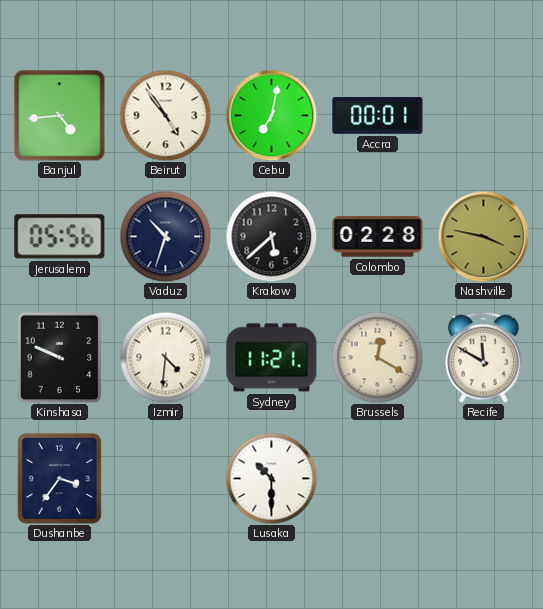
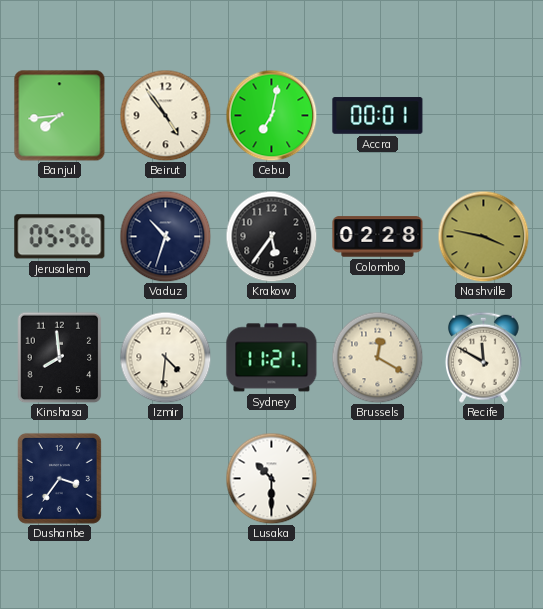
Banjul: 4:44 -> 7:44 (60, 116)
Krakow: 5:38 -> 5:36 (271, 236)
Kinshasa: 9:49 -> 7:59 (60, 357)
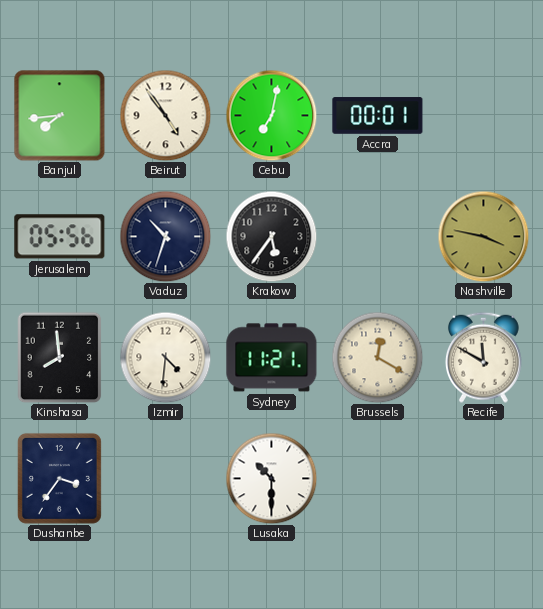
Colombo: 02:28 -> none (378, 237)
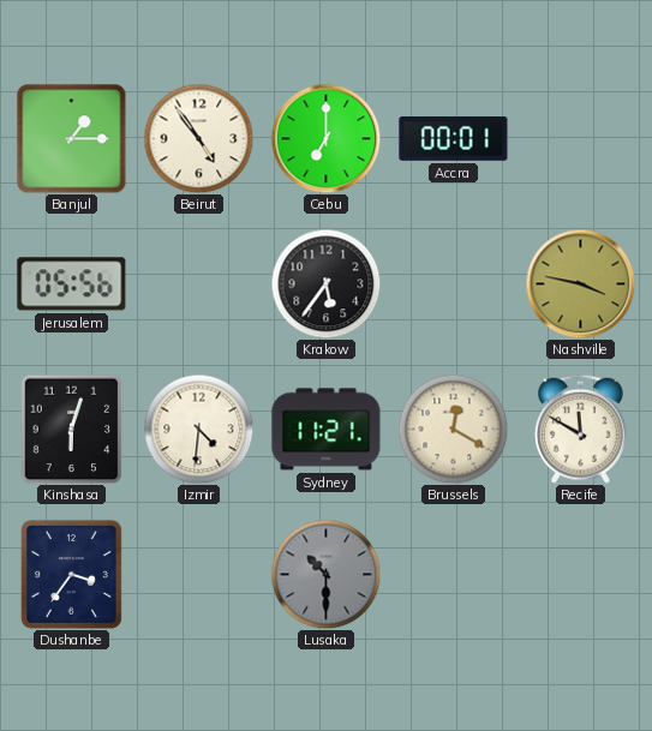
Banjul: 7:44 -> 1:15 (72, 139)
Cebu: 7:02 -> 7:00 (325, 138)
Vaduz: 10:33 -> none (165, 236)
Kinshasa: 7:59 -> 6:03 (72, 429)
Lusaka dial: white -> grey (325, 574)
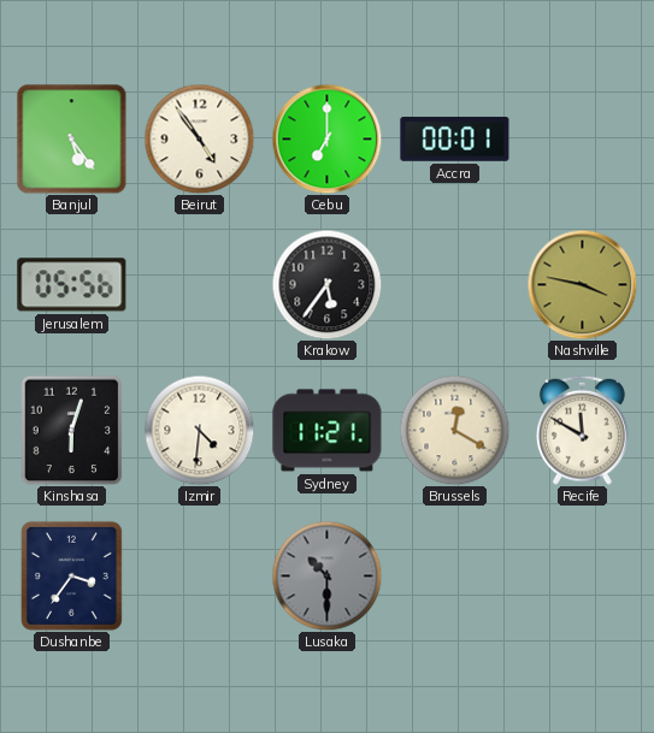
Banjul: 1:15 -> 5:24 (72, 140)
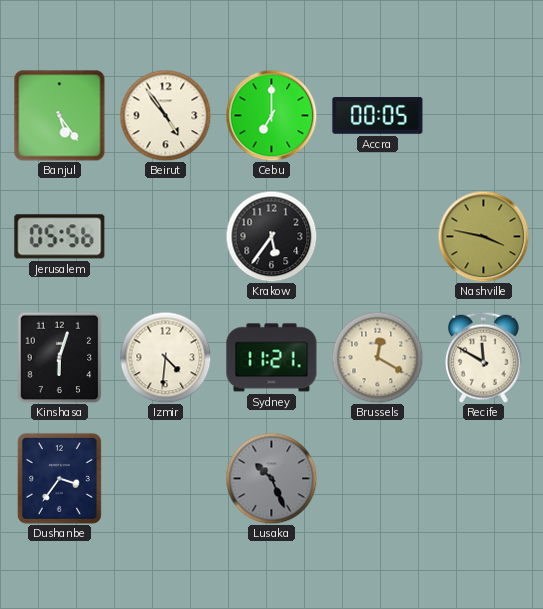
Accra: 00:01 -> 00:05 (378, 116)
Lusaka: 10:30 -> 10:26 (271, 478)
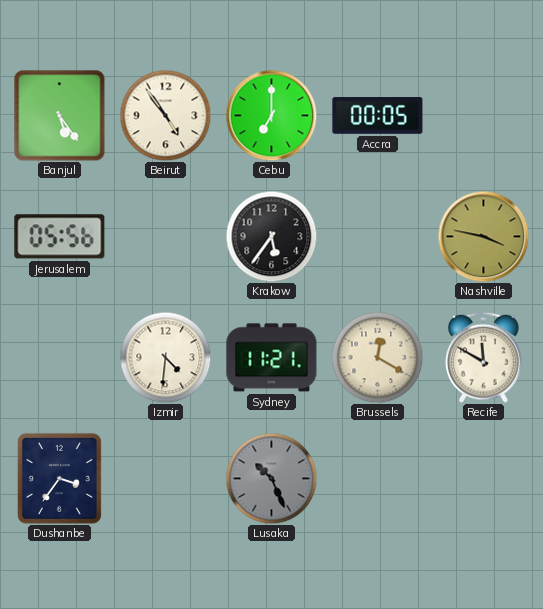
Kinshasa: 6:03 -> none (60, 357)
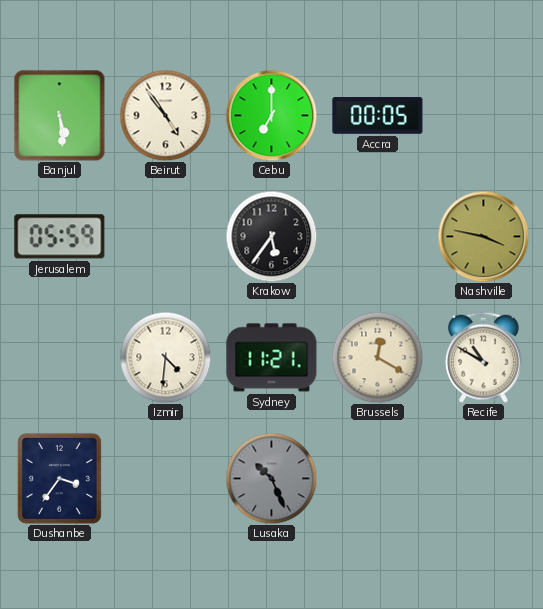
Banjul: 5:24 -> 5:29 (60, 116)
Jerusalem: 05:56 -> 05:59 (60, 237)
Recife: 11:50 -> 10:50 (483, 357)
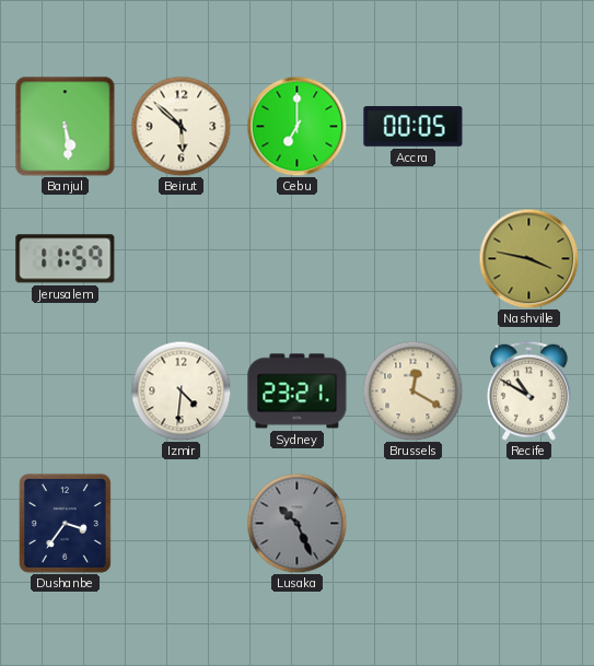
Beirut: 4:54 -> 5:52 (180, 126)
Jerusalem: 05:59 -> 11:59 (66, 259)
Krakow: 5:36 -> none (271, 236)
Sydney: 11:21 -> 23:21 (298, 392)
